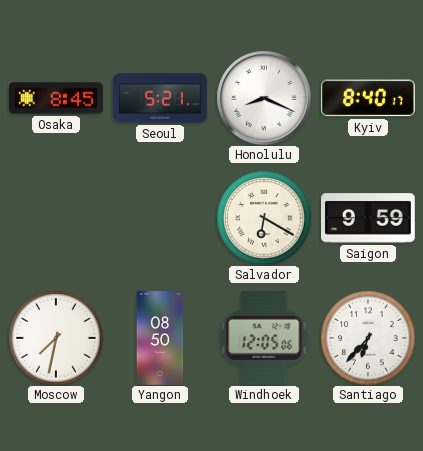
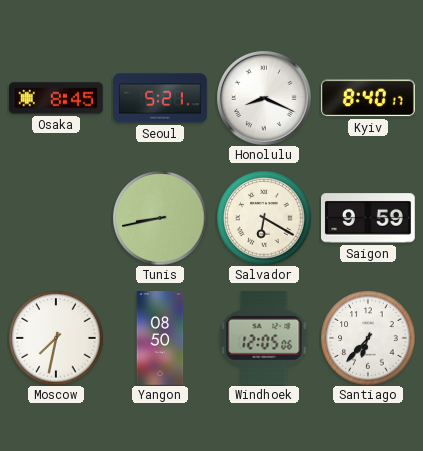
Tunis: none -> 8:43 (160, 218)
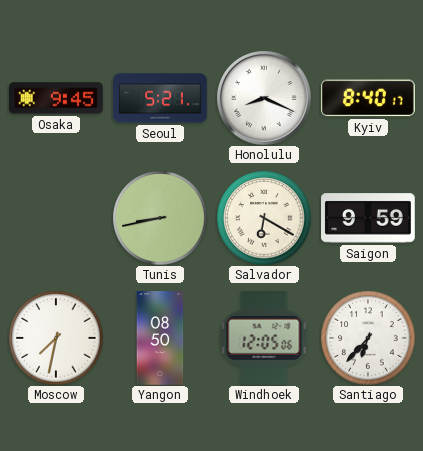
Osaka: 8:45 -> 9:45 (57, 98)
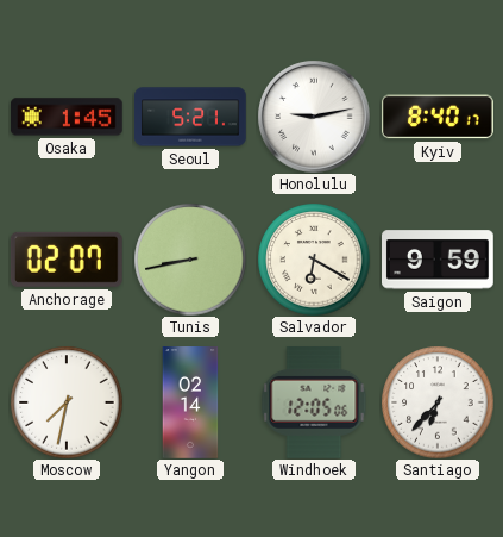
Osaka: 9:45 -> 1:45 (68, 117)
Honolulu: 8:19 -> 9:13 (314, 117)
Anchorage: none -> 02:07 (67, 260)
Yangon: 08:50 -> 02:14 (190, 402)
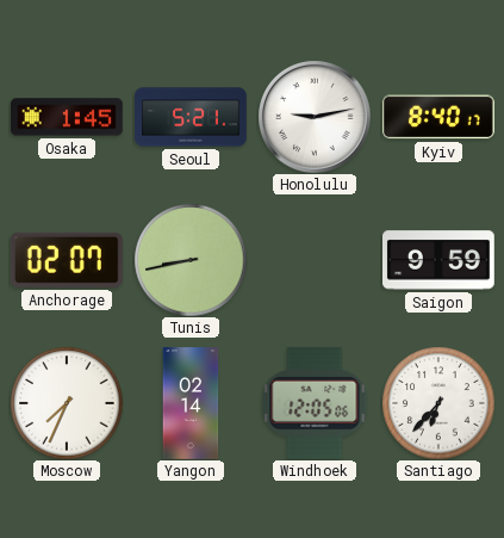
Salvador: 6:20 -> none (314, 260)
Moscow: 7:32 -> 7:34 (67, 403)
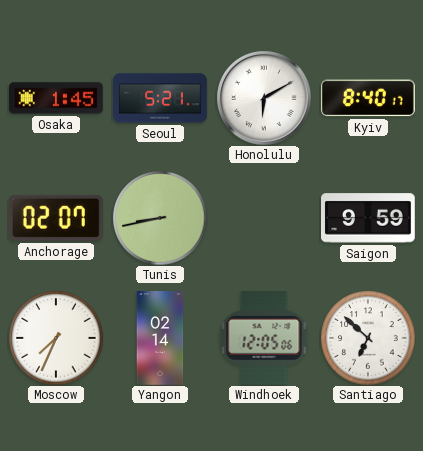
Honolulu: 9:13 -> 6:10 (264, 98)
Santiago: 6:37 -> 6:52 (368, 338)
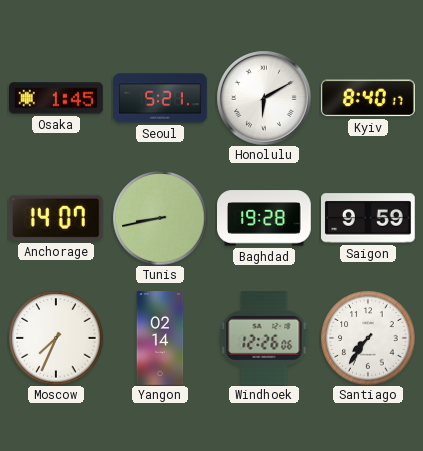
Anchorage: 02:07 -> 14:07 (56, 218)
Baghdad: none -> 19:28 (265, 218)
Windhoek: 12:05 -> 12:26 (264, 339)
Santiago: 6:52 -> 7:36 (368, 338)
